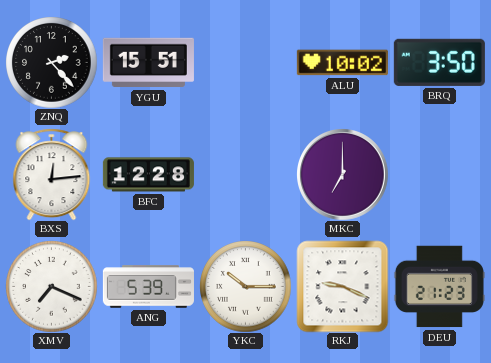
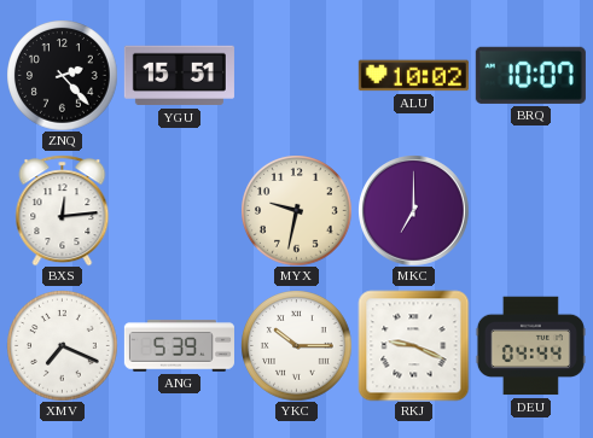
BRQ: 3:50 -> 10:07 (530, 75)
BFC: 12:28 -> none (148, 175)
MYX: none -> 9:32 (296, 210)
DEU: 21:23 -> 04:44 (530, 346)
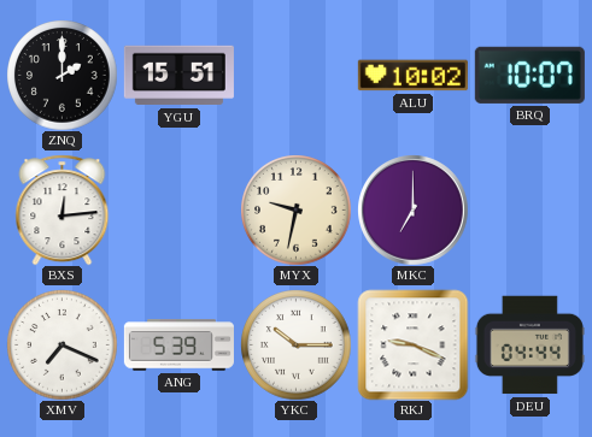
ZNQ: 2:23 -> 2:00 (61, 75)
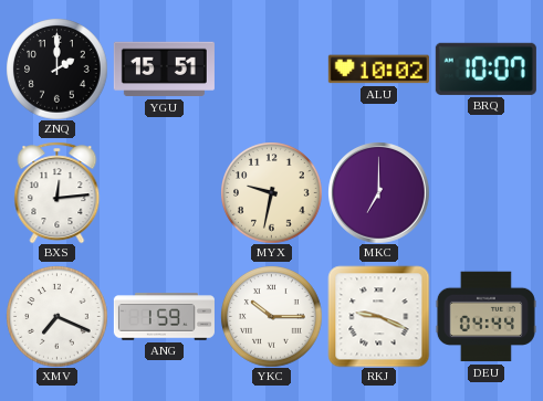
ANG: 5:39 -> 1:59 (164, 317)
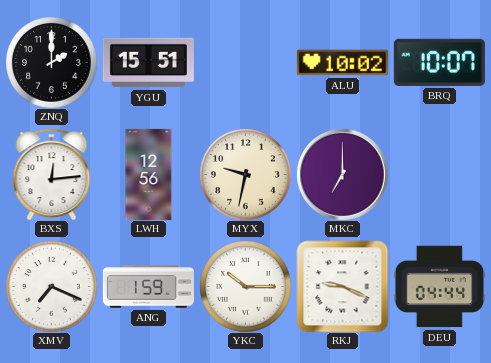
LWH: none -> 12:56 (149, 174)
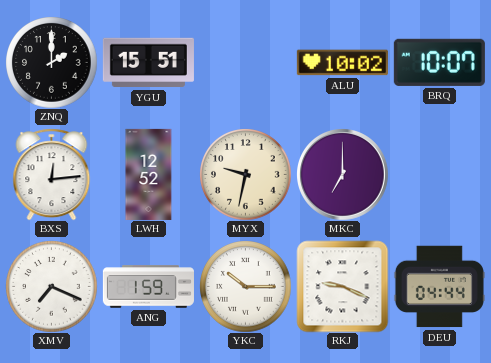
LWH: 12:56 -> 12:52 (149, 174)
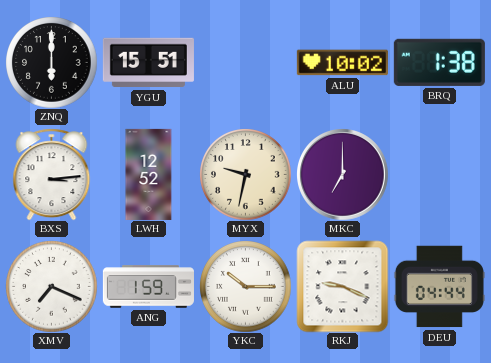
ZNQ: 2:00 -> 6:00 (51, 62)
BRQ: 10:07 -> 1:38 (439, 62)
BXS: 12:14 -> 3:14 (52, 174)
